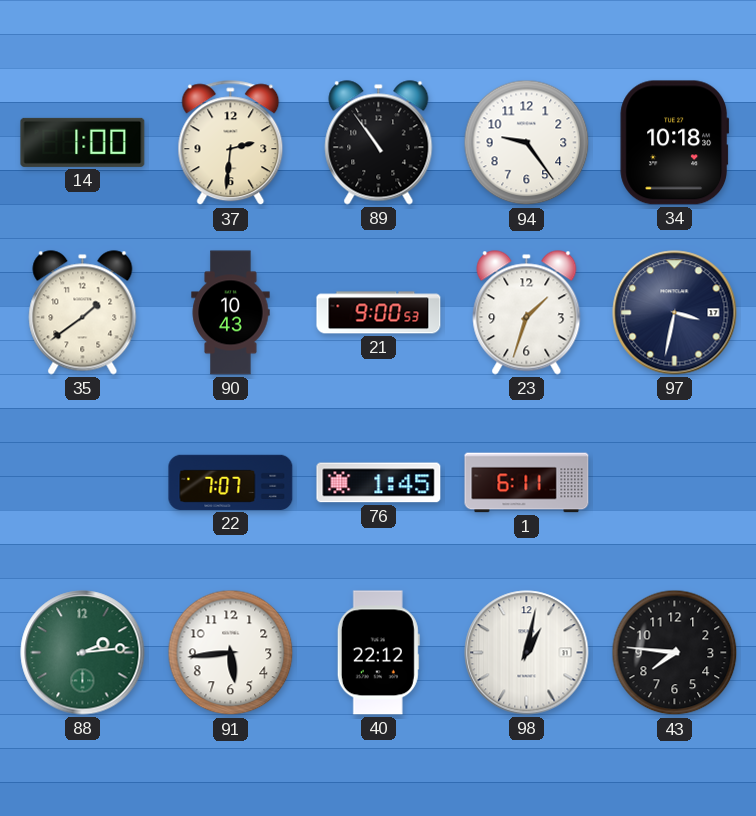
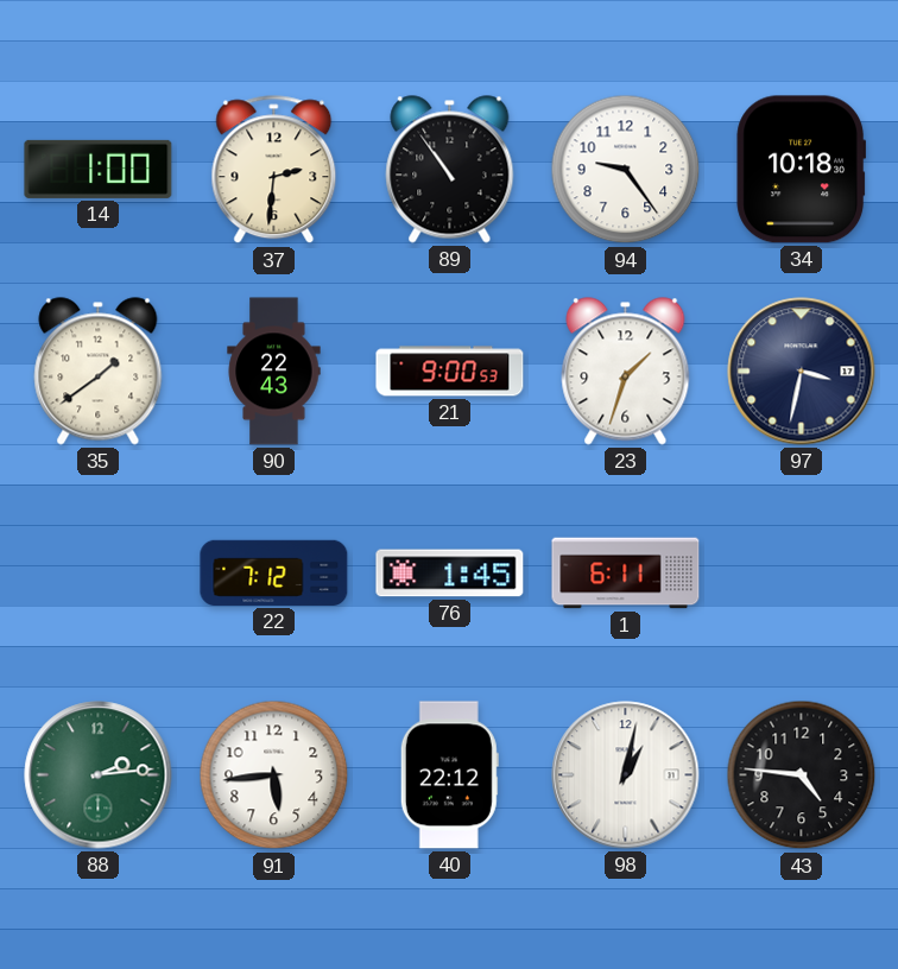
90: 10:43 -> 22:43 (274, 372)
22: 7:07 -> 7:12 (274, 572)
43: 7:46 -> 4:46 (802, 775)
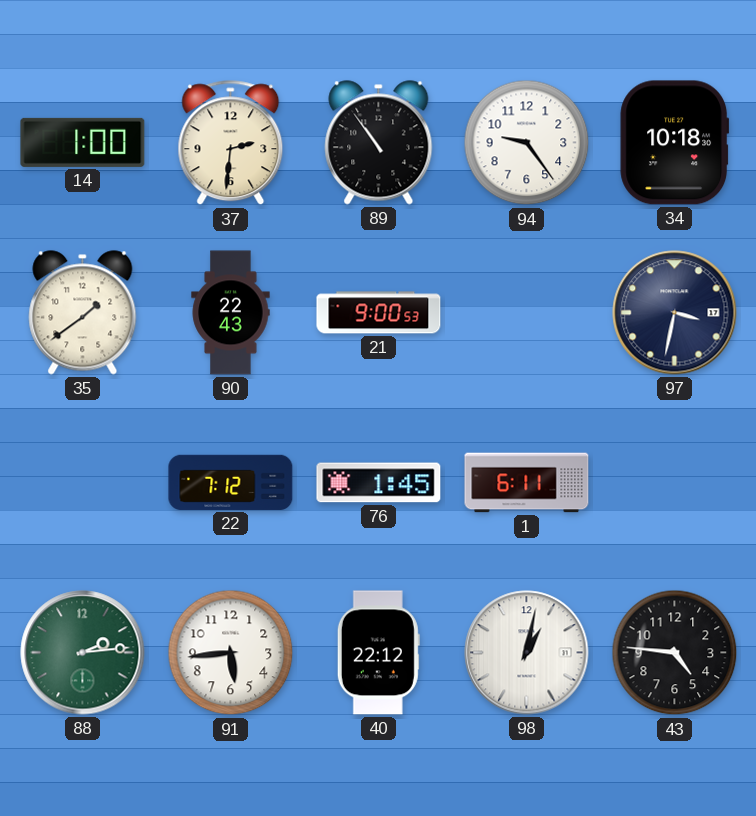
23: 1:33 -> none (626, 372)
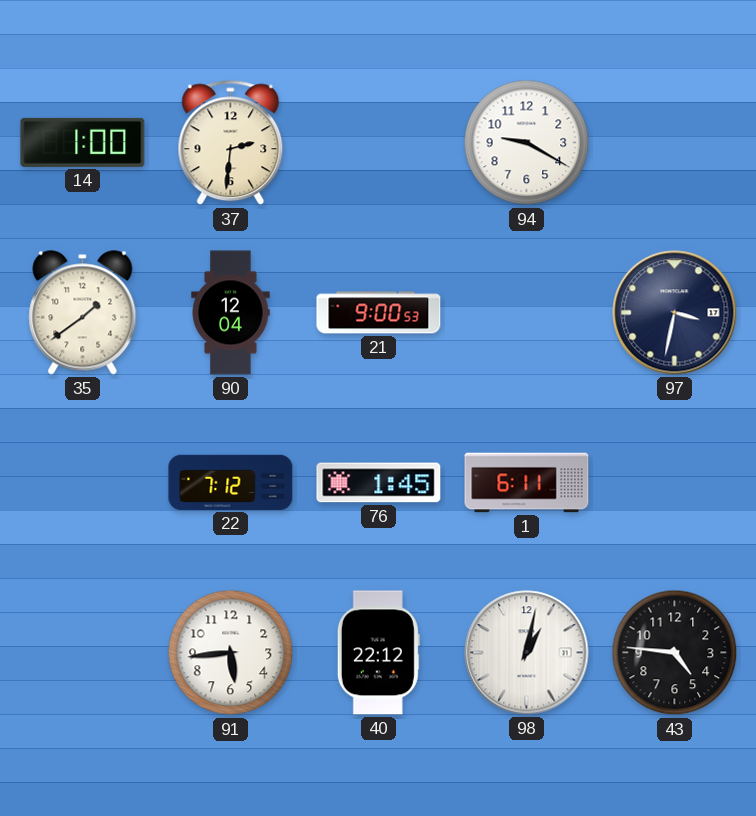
89: 10:54 -> none (379, 143)
94: 9:24 -> 9:20 (527, 143)
34: 10:18 -> none (675, 143)
90: 22:43 -> 12:04 (231, 313)
88: 2:14 -> none (83, 653)
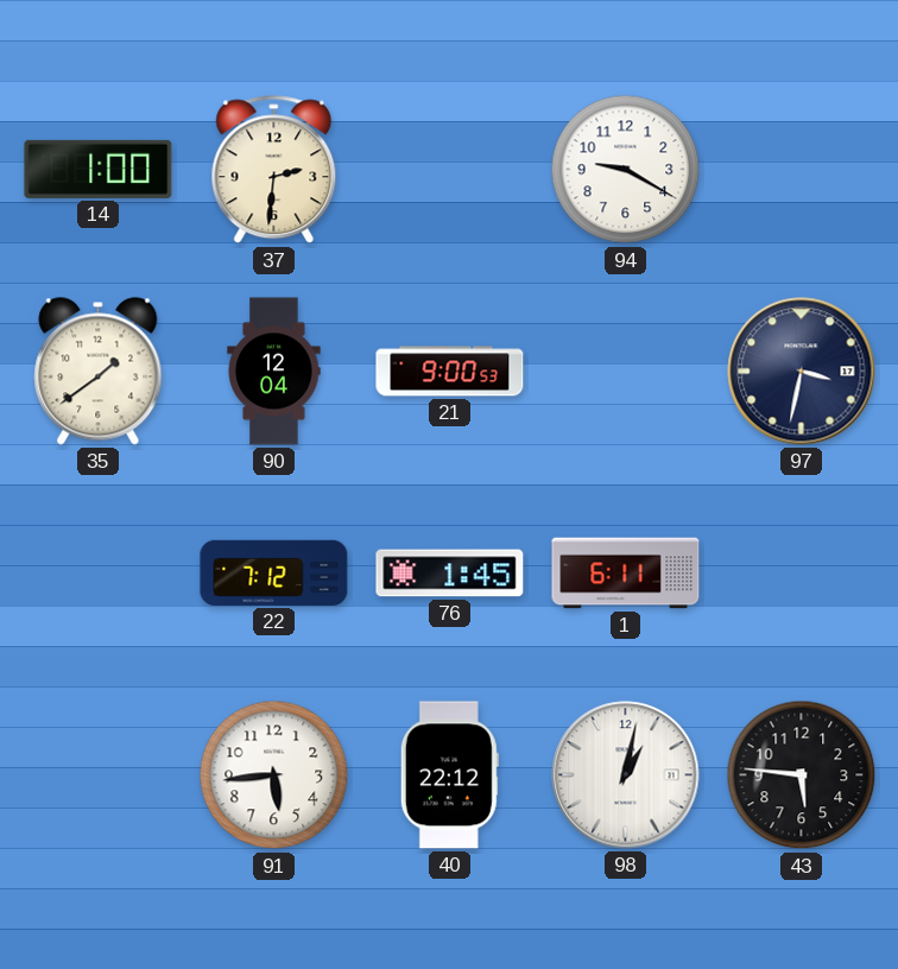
43: 4:46 -> 5:46 (802, 775)
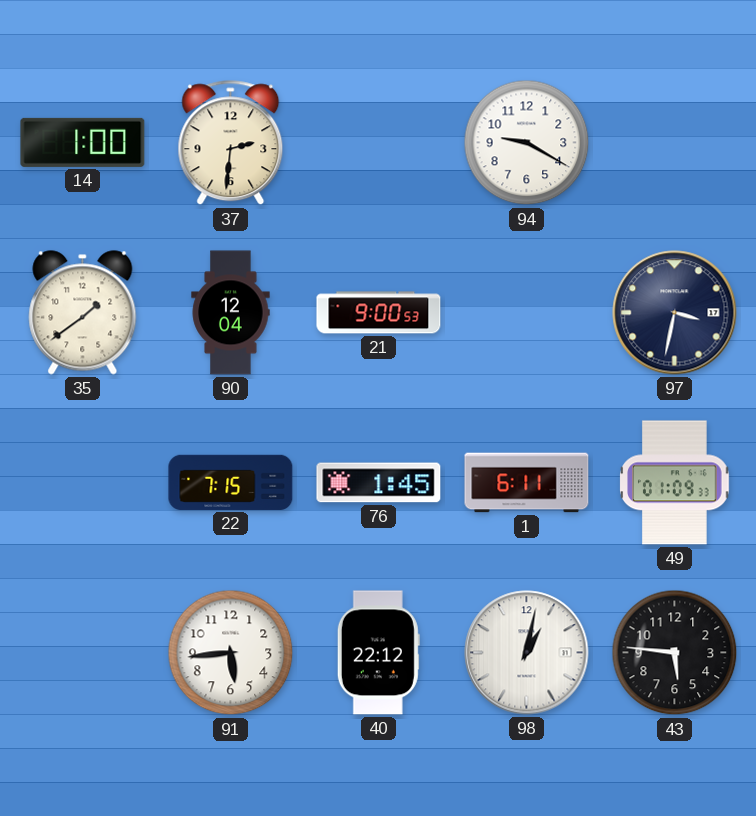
22: 7:12 -> 7:15 (231, 482)
49: none -> 01:09 (675, 483)
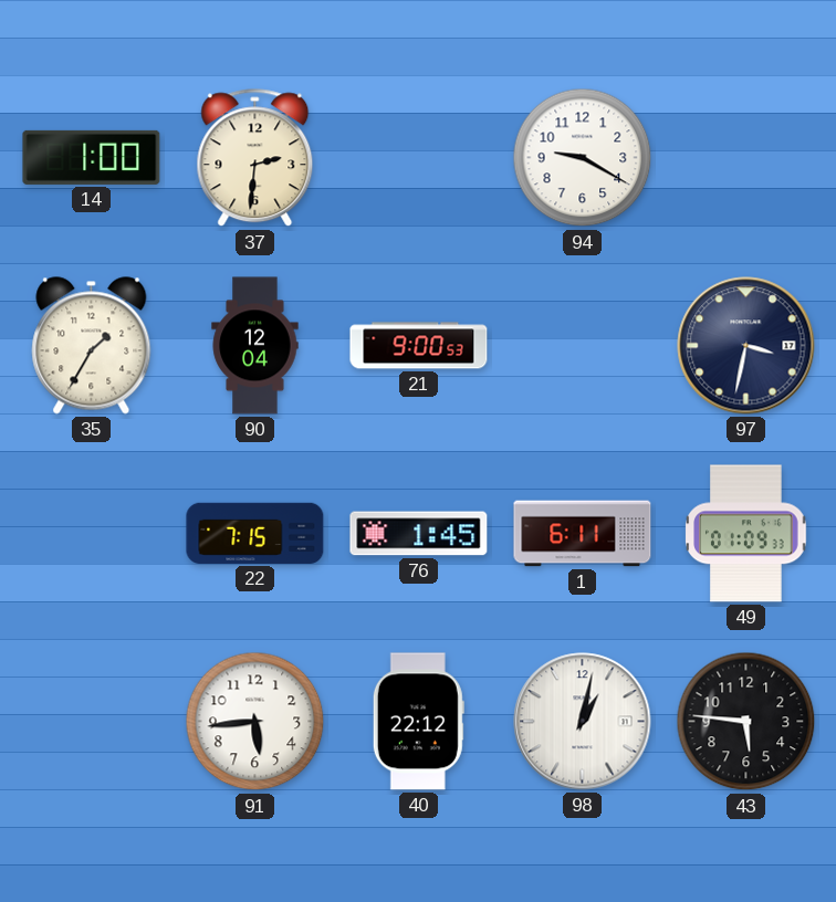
35: 1:39 -> 1:35 (92, 346)
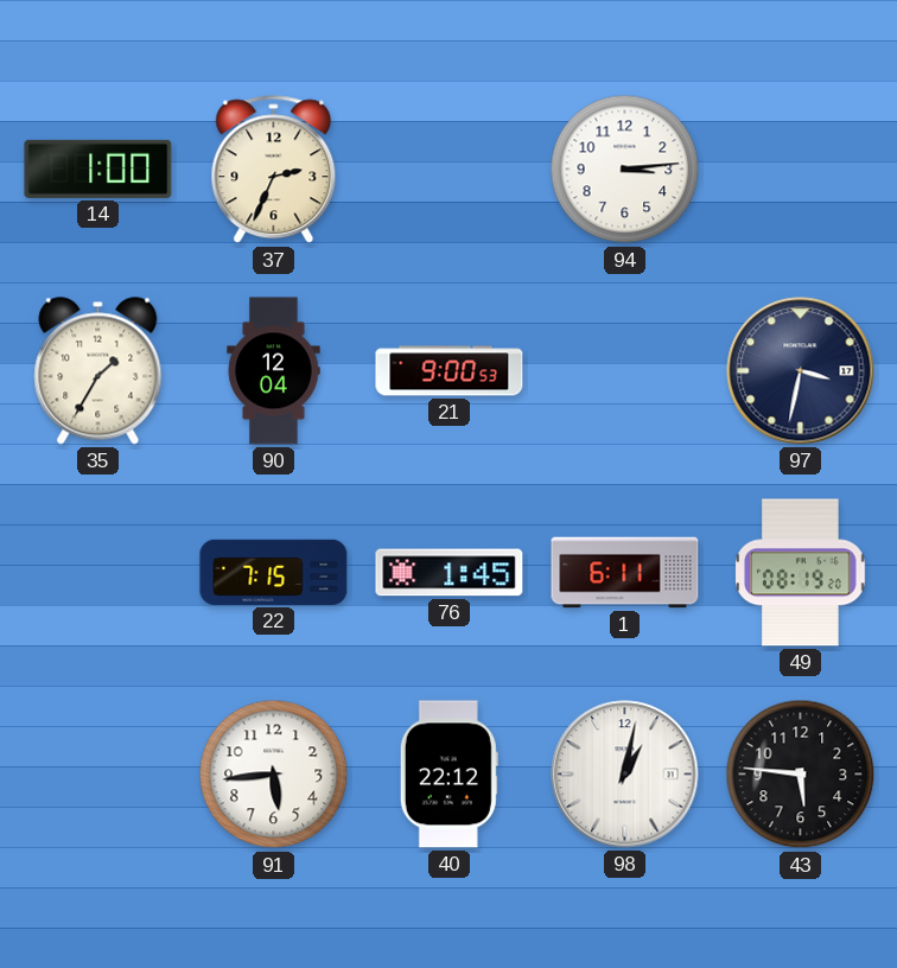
37: 2:31 -> 2:34 (274, 170)
94: 9:20 -> 3:14 (625, 170)
49: 01:09 -> 08:19 (801, 573)
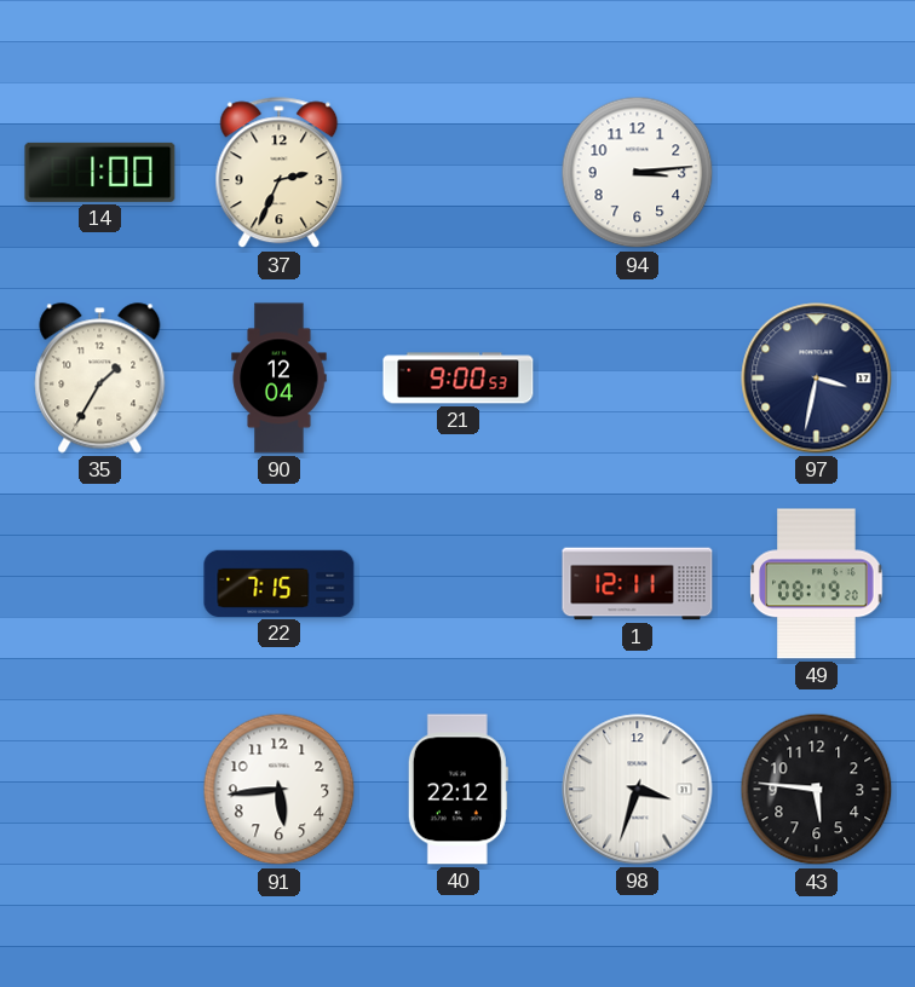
76: 1:45 -> none (450, 573)
1: 6:11 -> 12:11 (638, 584)
98: 1:02 -> 3:33 (638, 790)
